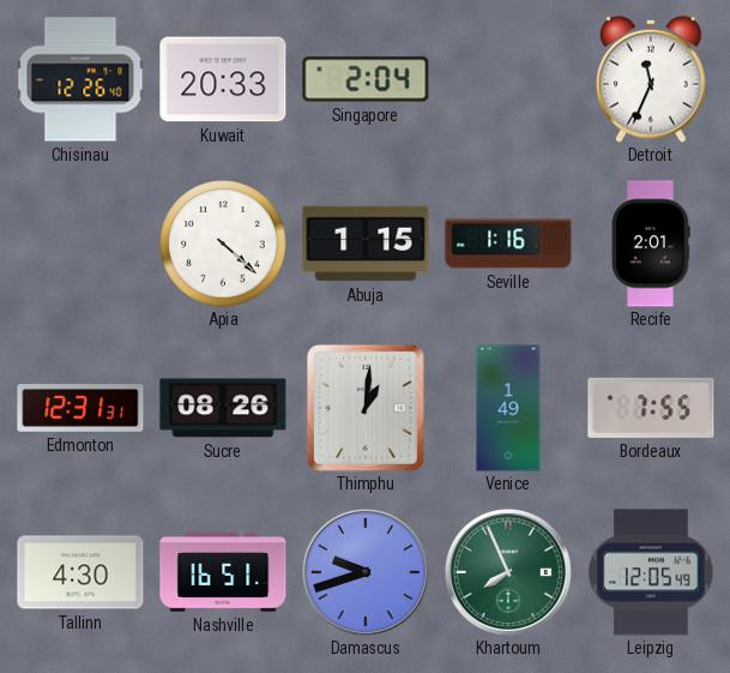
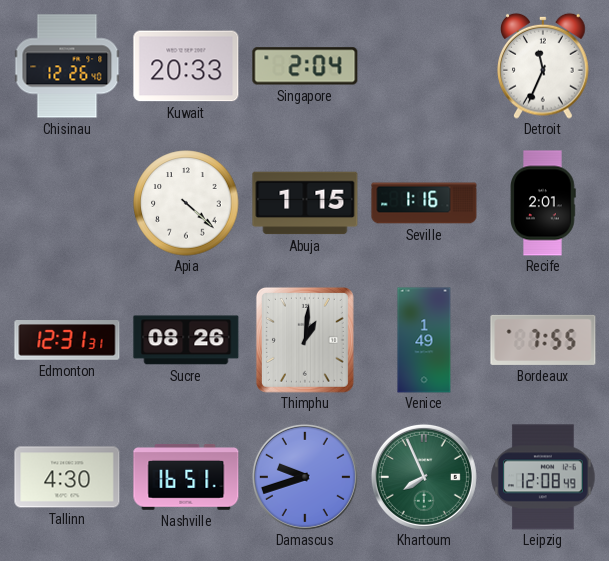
Leipzig: 12:05 -> 12:08 (543, 477)
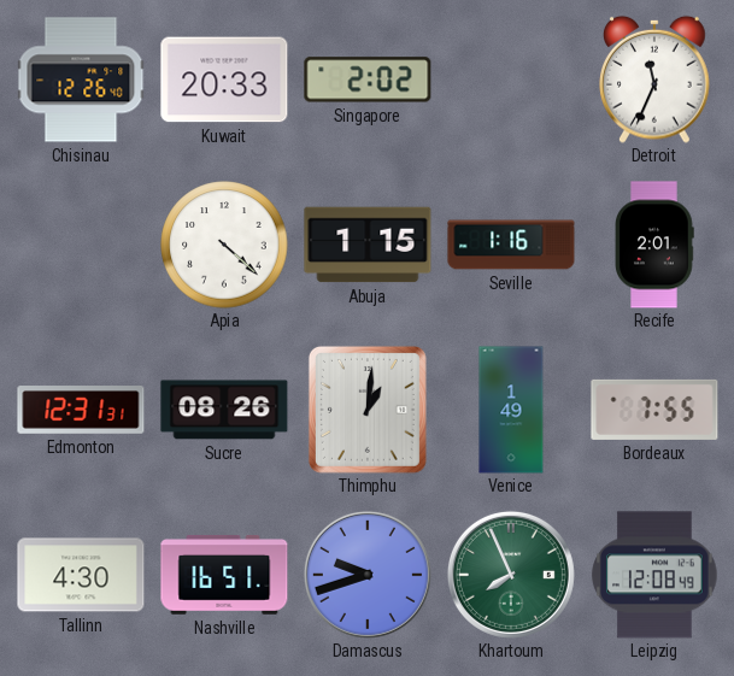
Singapore: 2:04 -> 2:02 (368, 80)
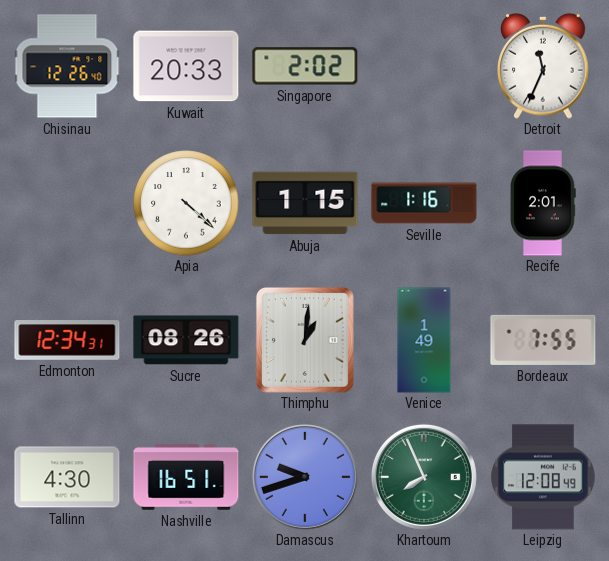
Edmonton: 12:31 -> 12:34 (67, 340)
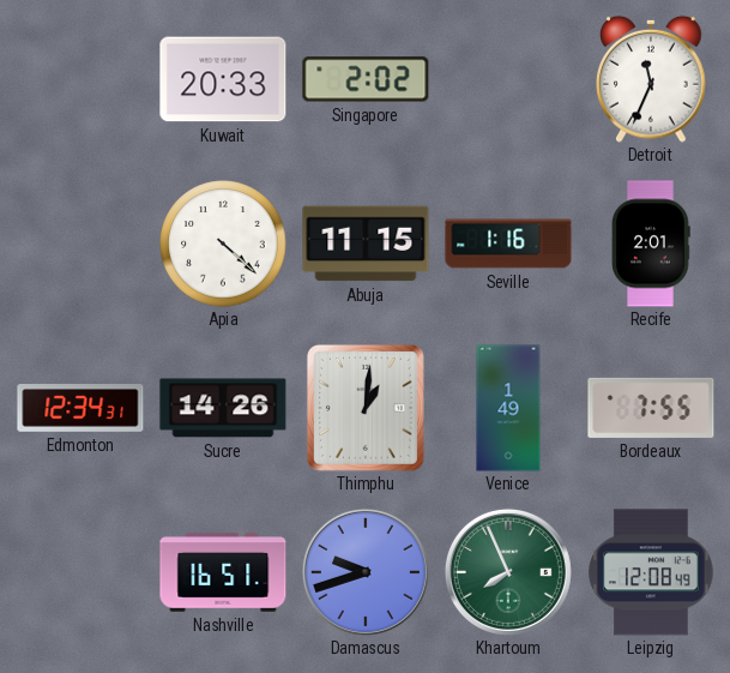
Chisinau: 12:26 -> none (67, 66)
Abuja: 1:15 -> 11:15 (366, 244)
Sucre: 08:26 -> 14:26 (223, 408)
Tallinn: 4:30 -> none (67, 477)
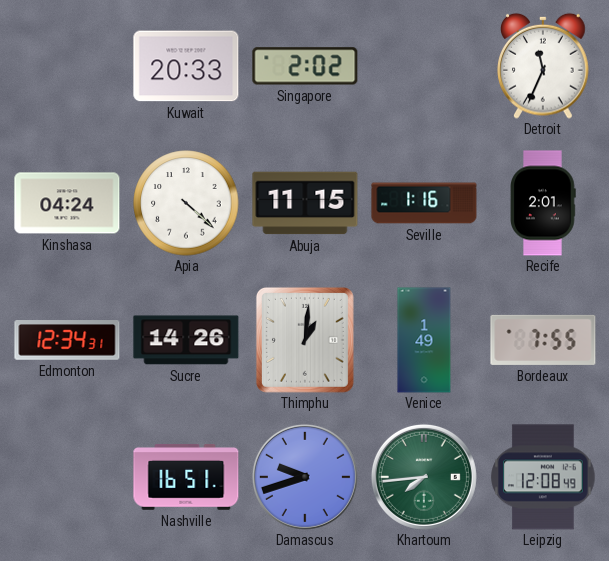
Kinshasa: none -> 04:24 (67, 203)
Khartoum: 7:56 -> 7:44 (424, 477)
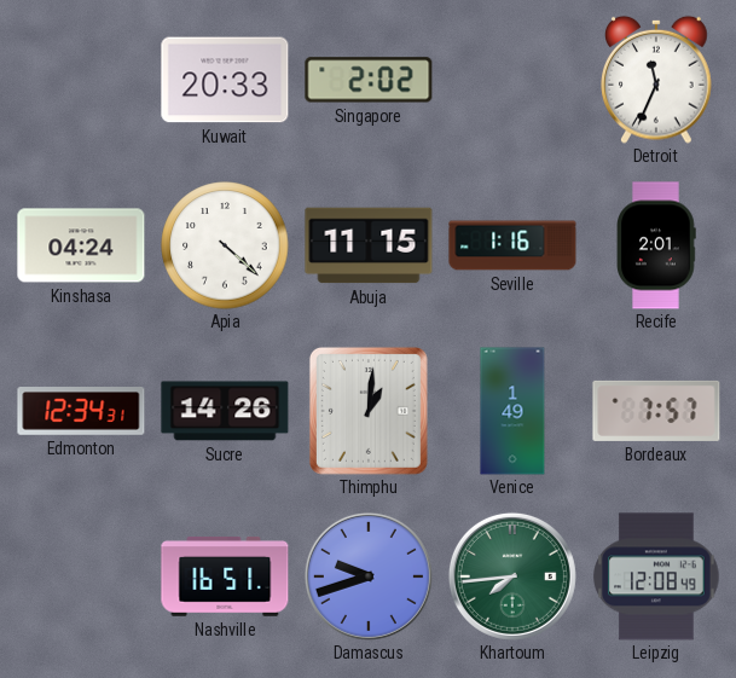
Bordeaux: 7:55 -> 7:57 (656, 411)
